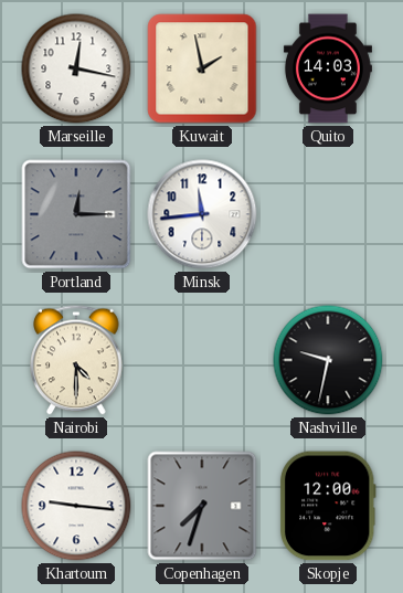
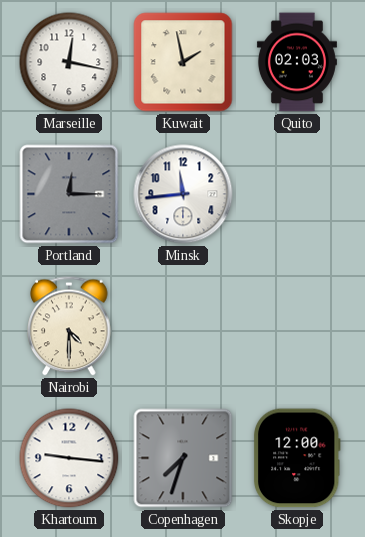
Quito: 14:03 -> 02:03 (297, 62)
Nashville: 9:32 -> none (328, 360)
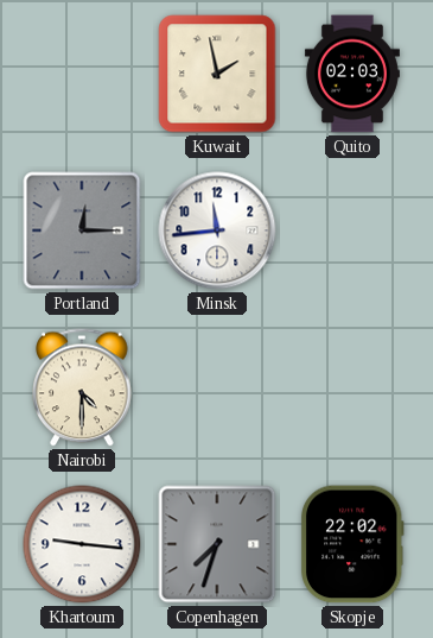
Marseille: 12:17 -> none (69, 62)
Skopje: 12:00 -> 22:02 (352, 544)
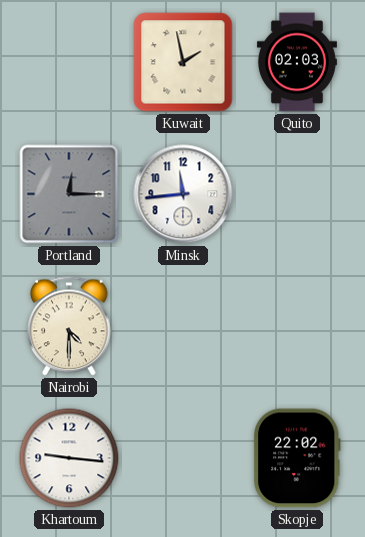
Copenhagen: 7:33 -> none (217, 544)
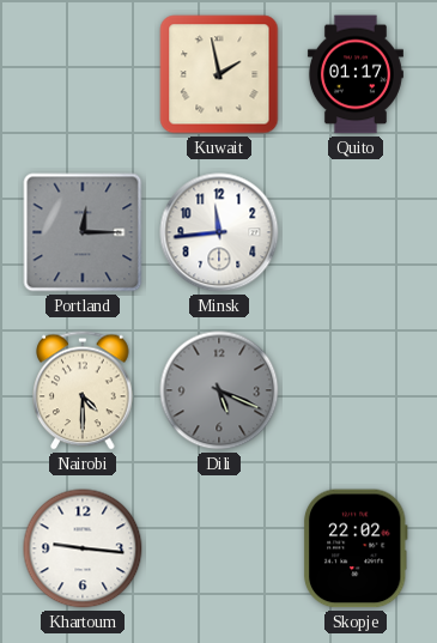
Quito: 02:03 -> 01:17 (356, 74)
Dili: none -> 5:19 (219, 390)
